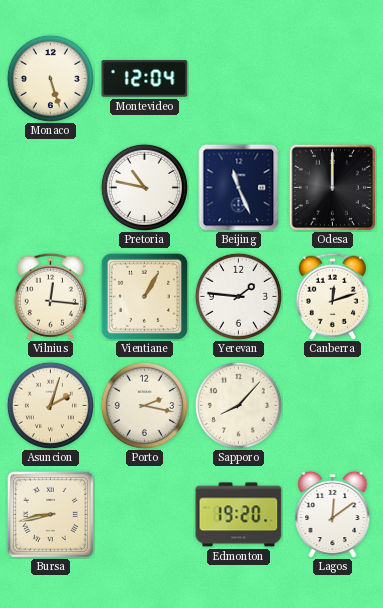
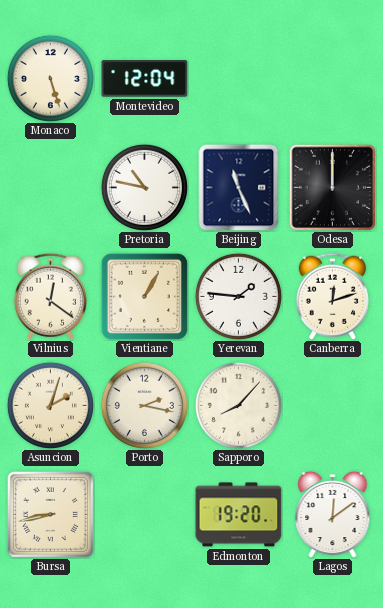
Vilnius: 12:16 -> 12:21 (50, 296)
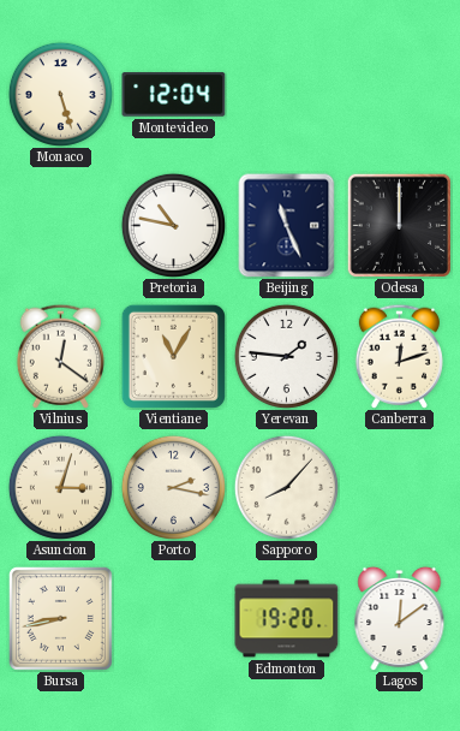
Vientiane: 1:05 -> 11:05 (173, 356)
Asuncion: 2:03 -> 3:03 (60, 487)
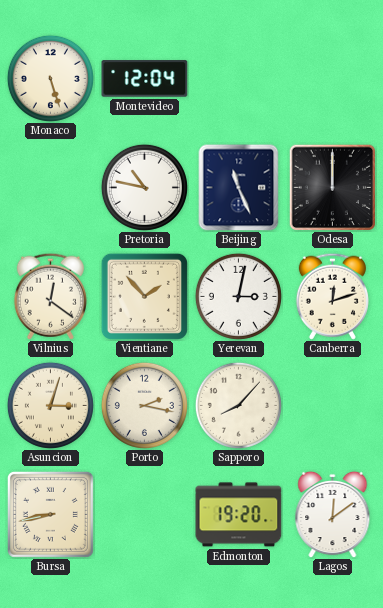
Vientiane: 11:05 -> 1:53 (144, 296)
Yerevan: 1:46 -> 3:02 (238, 296)
